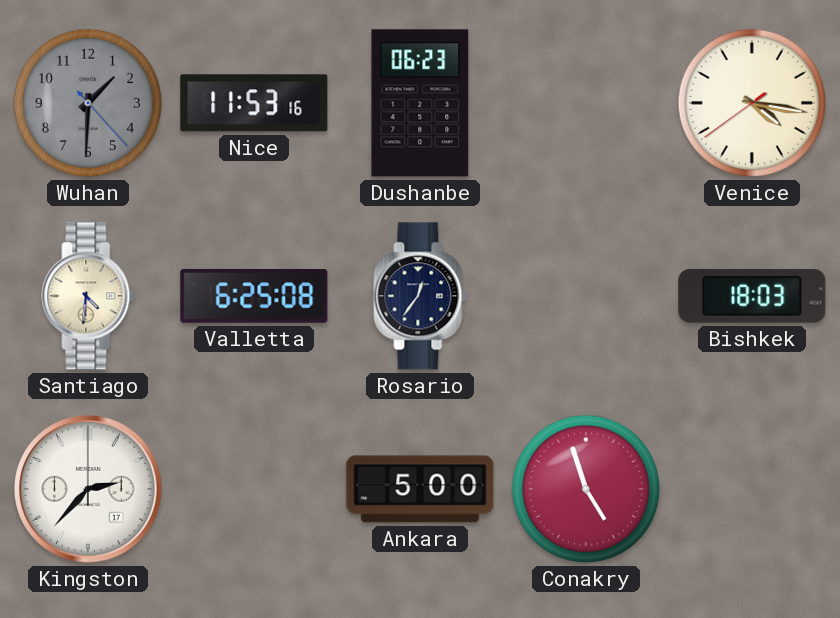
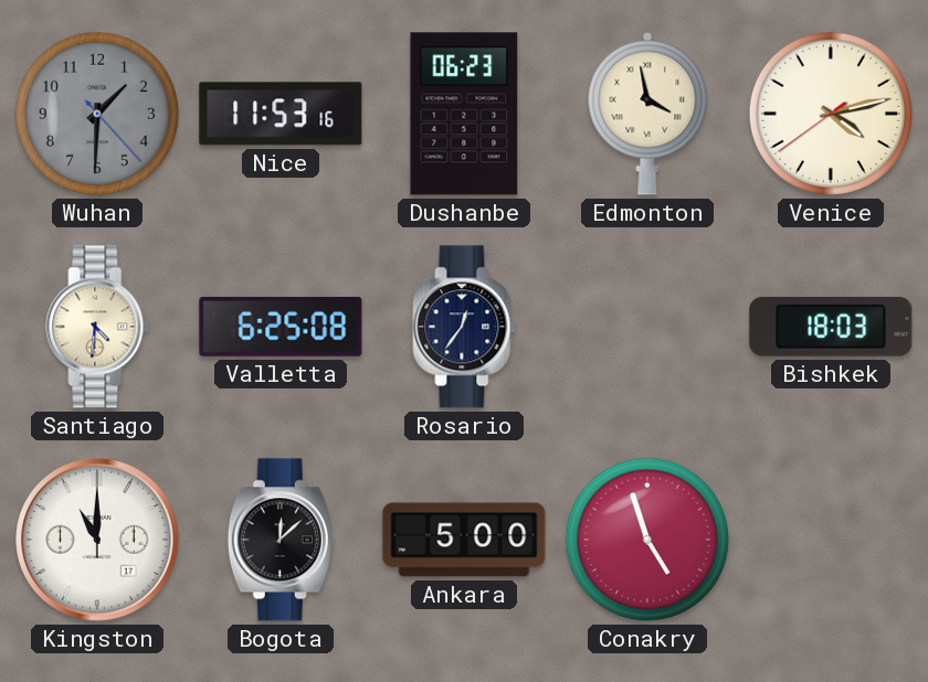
Edmonton: none -> 3:58 (647, 114)
Venice: 4:16 -> 4:12 (831, 114)
Kingston: 2:37 -> 11:00 (97, 540)
Bogota: none -> 12:08 (281, 540)
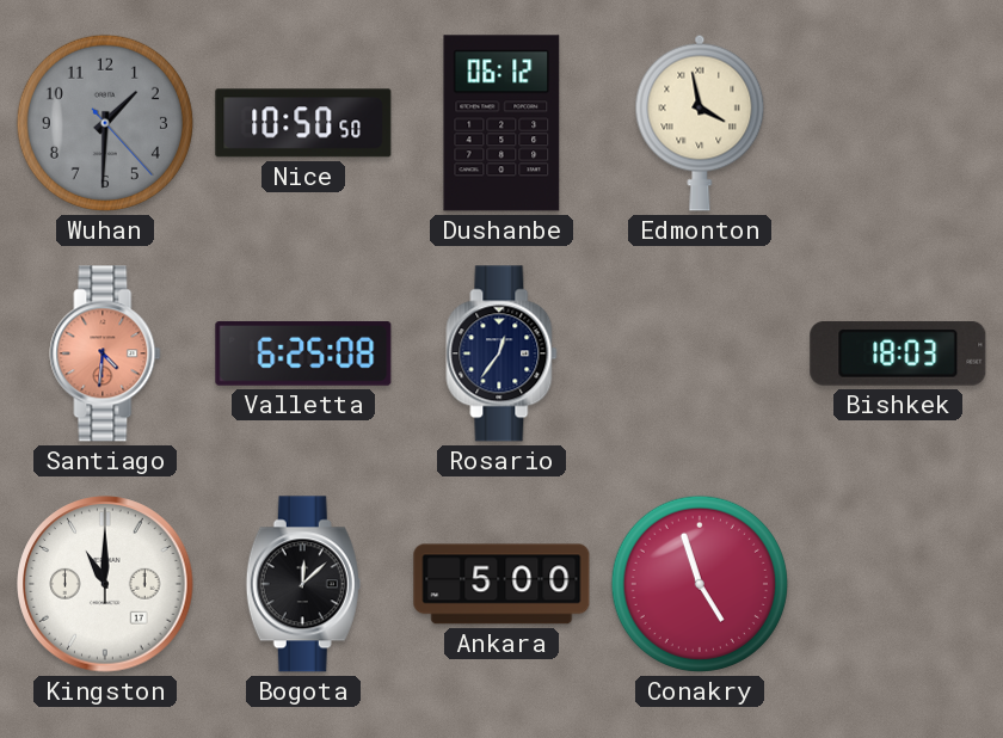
Nice: 11:53 -> 10:50 (303, 123)
Dushanbe: 06:23 -> 06:12 (501, 123)
Venice: 4:12 -> none (831, 114)
Santiago dial: cream -> salmon (105, 353)
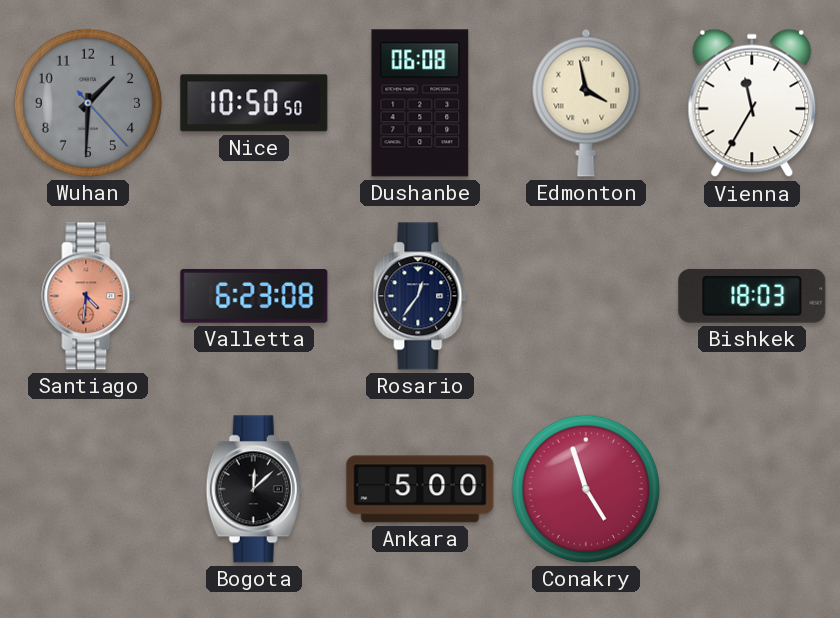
Dushanbe: 06:12 -> 06:08 (420, 103)
Vienna: none -> 11:35 (752, 103)
Valletta: 6:25 -> 6:23 (254, 297)
Kingston: 11:00 -> none (105, 584)
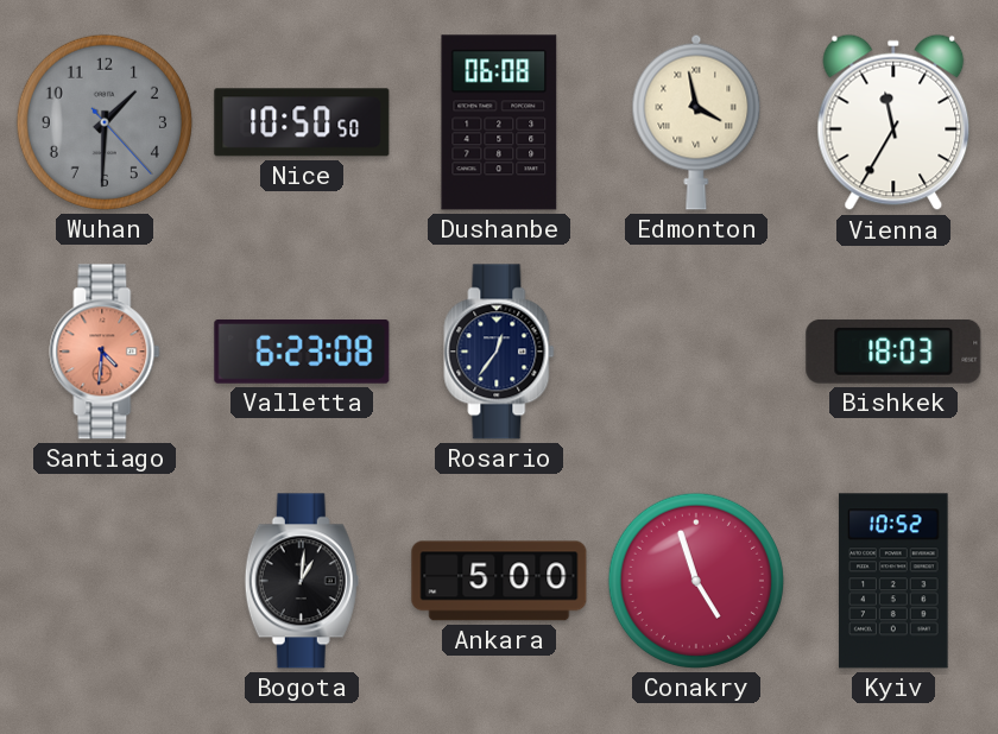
Bogota: 12:08 -> 1:01 (302, 581)
Kyiv: none -> 10:52 (893, 581)
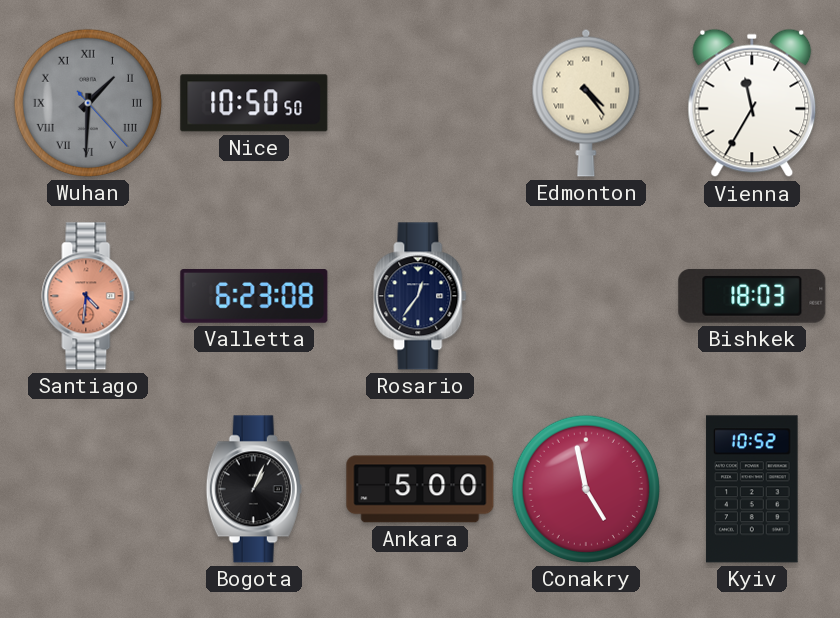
Wuhan numerals: Arabic -> Roman (88, 103)
Dushanbe: 06:08 -> none (499, 122)
Edmonton: 3:58 -> 4:24 (586, 103)
Bogota: 1:01 -> 1:04 (254, 489)
Conakry: 4:57 -> 4:58 (586, 489)
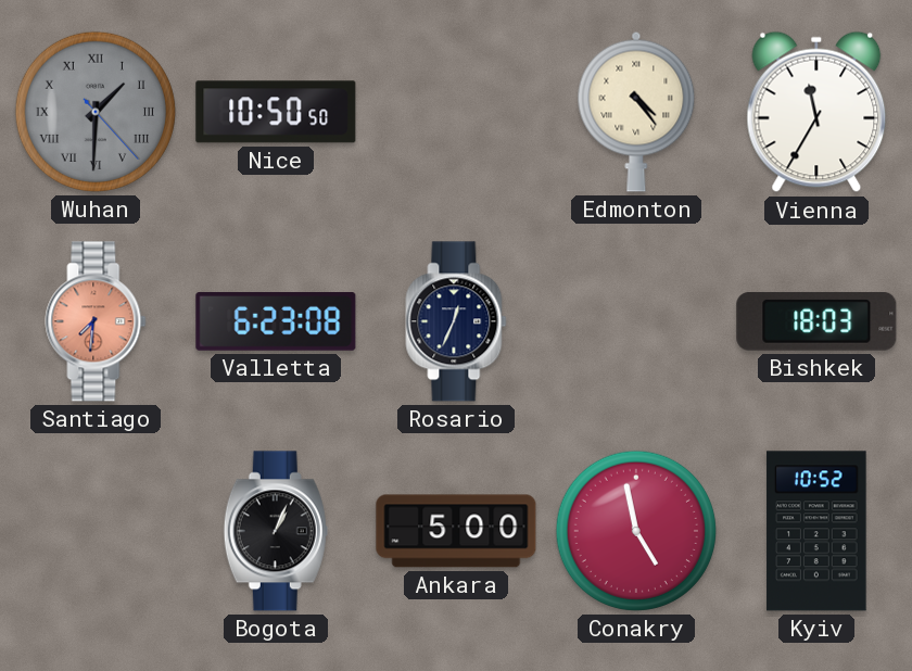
Santiago: 4:31 -> 7:31 (96, 321)
Rosario: 12:36 -> 12:34 (456, 321)
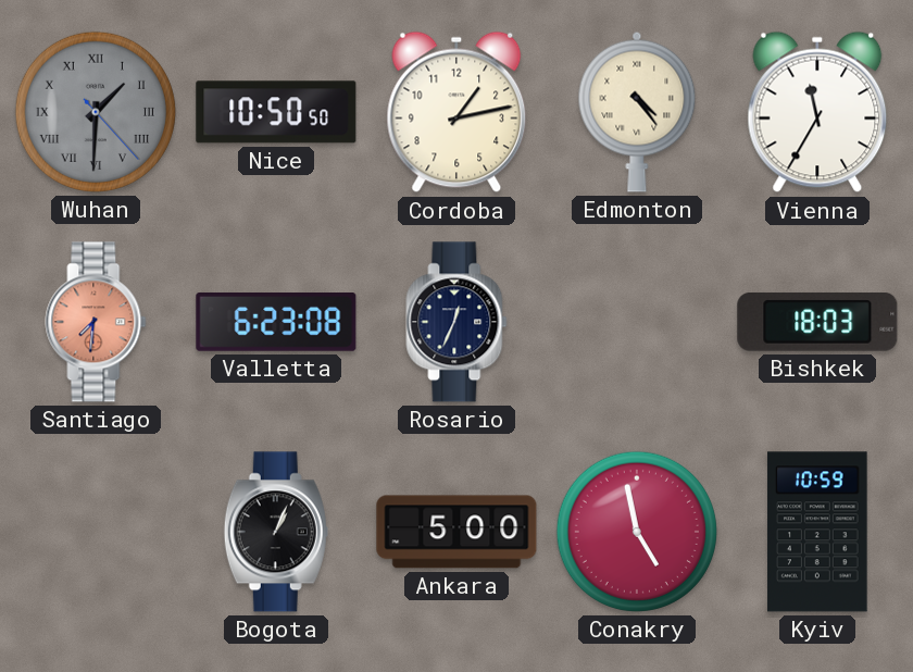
Cordoba: none -> 1:13 (456, 112)
Kyiv: 10:52 -> 10:59 (817, 532)
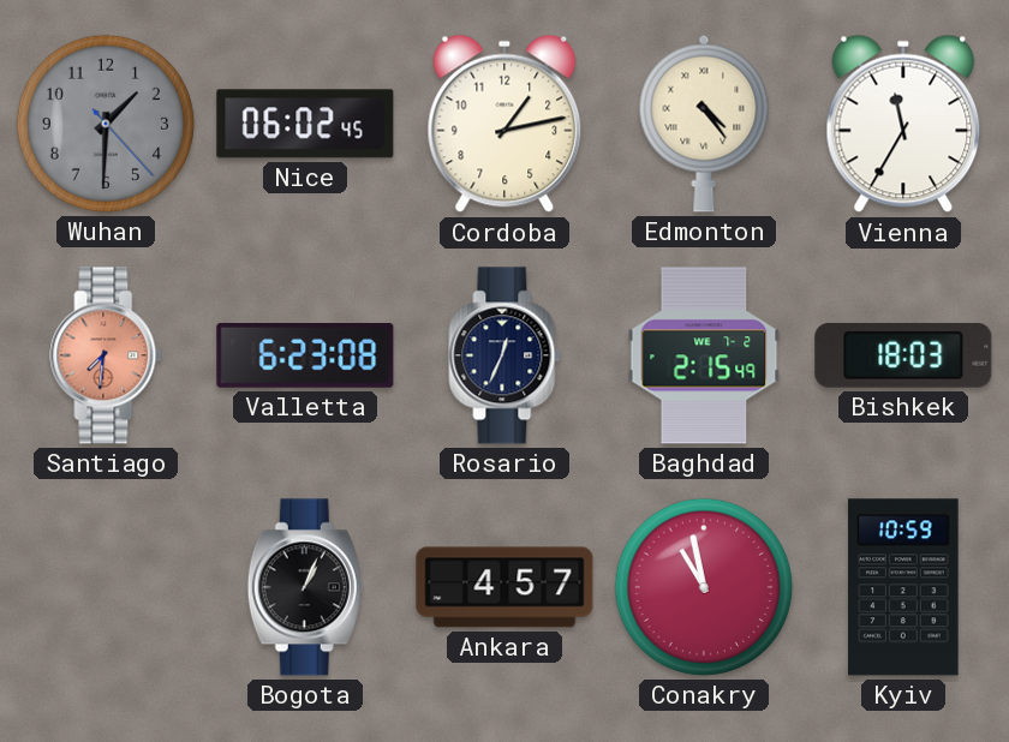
Wuhan numerals: Roman -> Arabic (106, 124)
Nice: 10:50 -> 06:02 (305, 124)
Baghdad: none -> 2:15 (704, 355)
Ankara: 5:00 -> 4:57 (504, 587)
Conakry: 4:58 -> 10:58 (704, 587)
